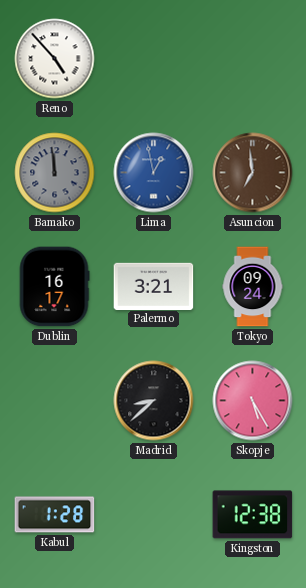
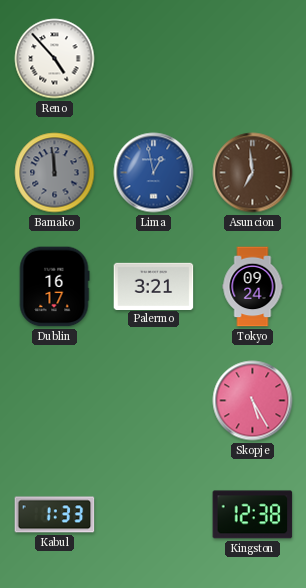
Madrid: 8:38 -> none (154, 401)
Kabul: 1:28 -> 1:33 (55, 515)
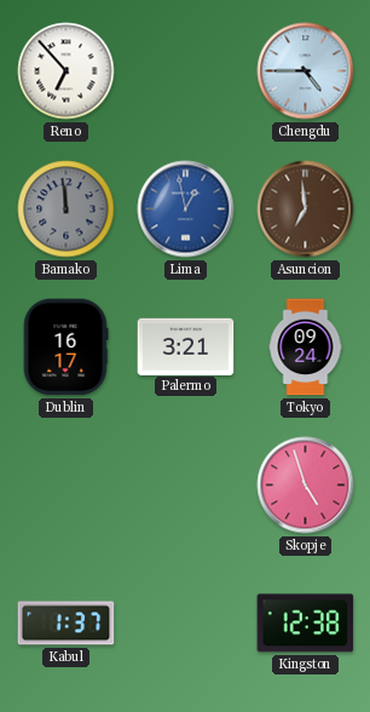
Reno: 4:53 -> 6:53 (67, 71)
Chengdu: none -> 4:45 (306, 71)
Skopje: 5:25 -> 4:57 (306, 486)
Kabul: 1:33 -> 1:37 (67, 624)
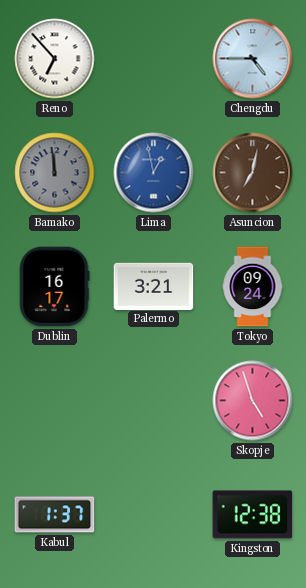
Asuncion: 6:59 -> 7:02 (253, 173)
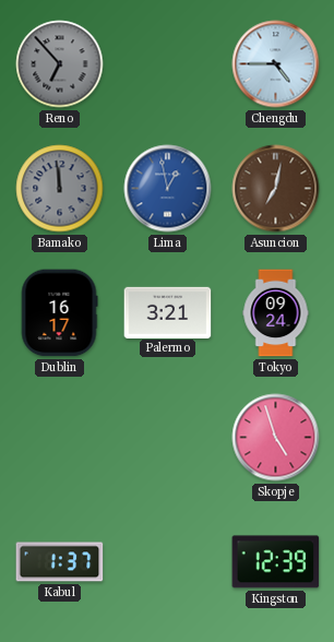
Reno dial: white -> grey (60, 64)
Kingston: 12:38 -> 12:39 (276, 562)
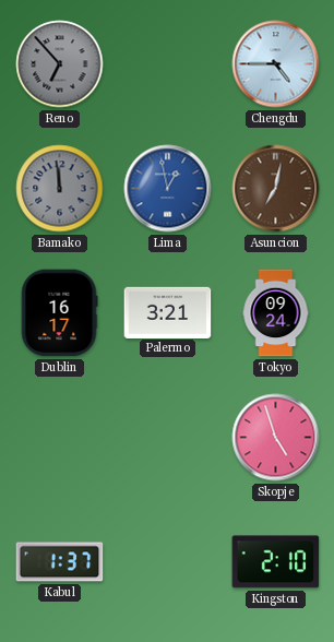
Kingston: 12:39 -> 2:10 (276, 562)
